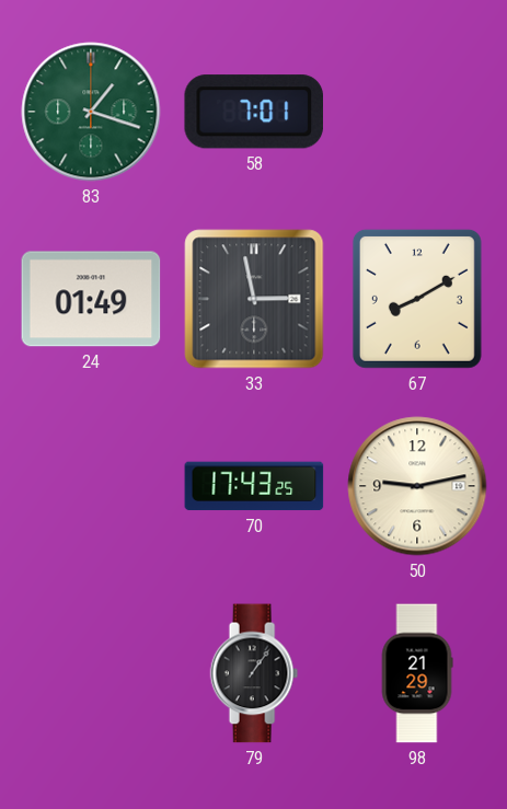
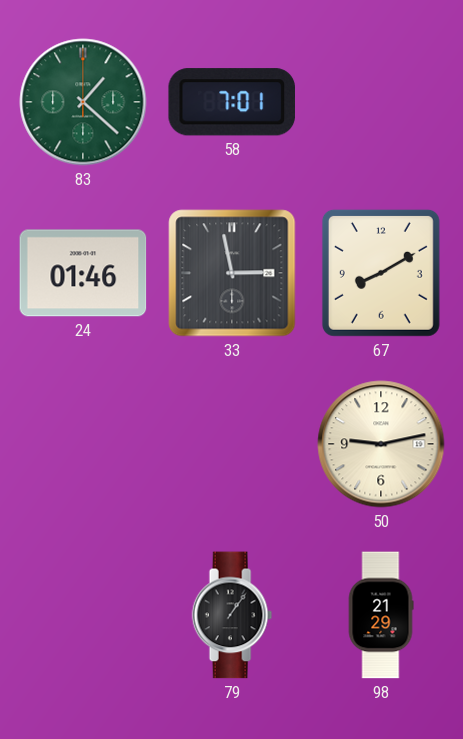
83: 1:18 -> 1:22 (83, 102)
24: 01:49 -> 01:46 (83, 273)
70: 17:43 -> none (254, 486)
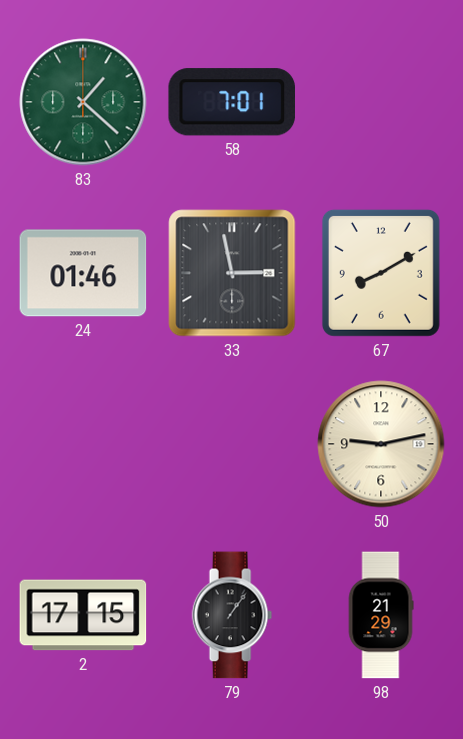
2: none -> 17:15 (83, 615)
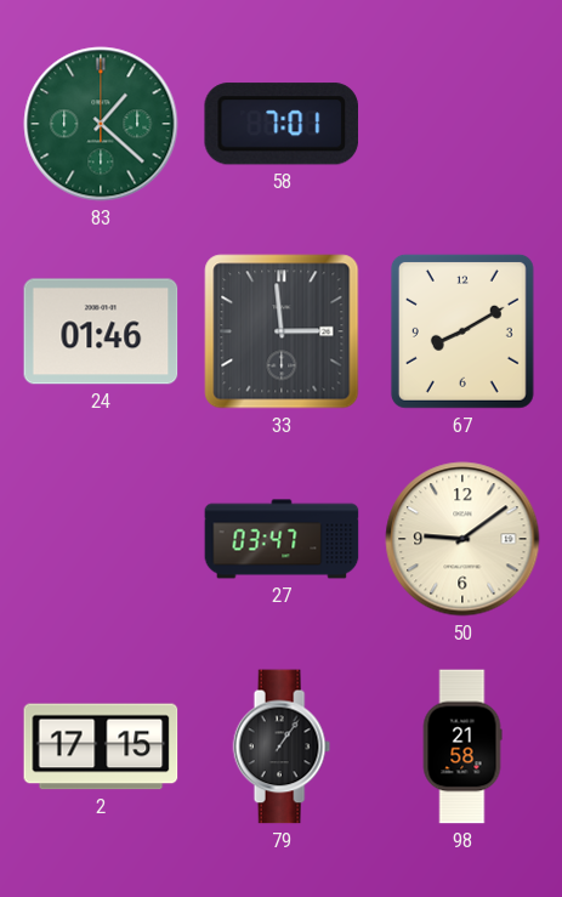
33: 2:58 -> 2:59 (282, 331)
27: none -> 03:47 (282, 539)
50: 9:13 -> 9:09 (462, 539)
98: 21:29 -> 21:58 (462, 746)
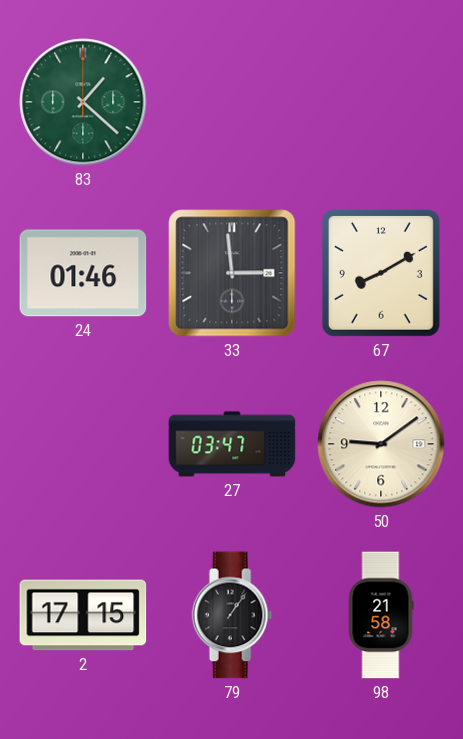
58: 7:01 -> none (280, 124)
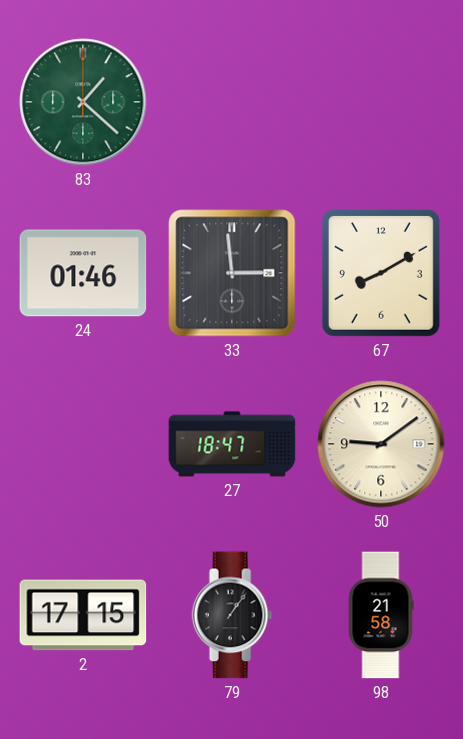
27: 03:47 -> 18:47 (232, 444)
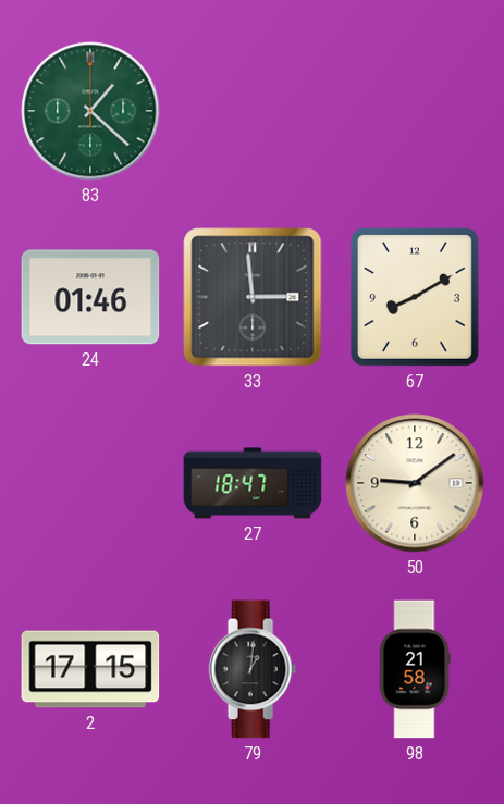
79: 1:06 -> 1:01 (253, 669)
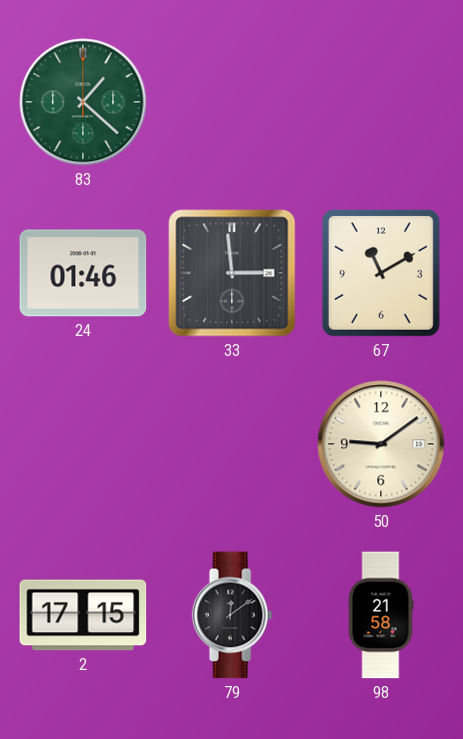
67: 8:10 -> 11:10 (381, 273)
27: 18:47 -> none (253, 483)
79: 1:01 -> 12:09 (232, 615)
